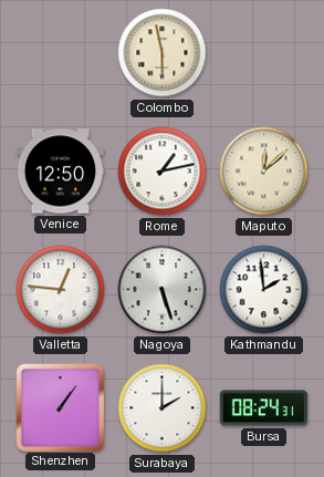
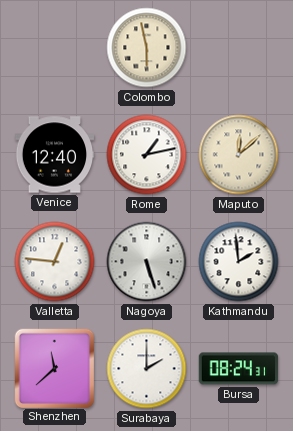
Venice: 12:50 -> 12:40 (55, 155)
Shenzhen: 1:06 -> 11:38 (54, 368)
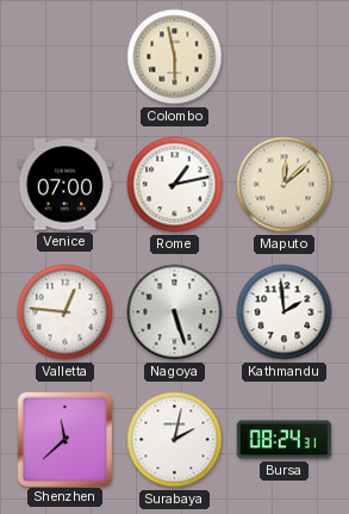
Venice: 12:40 -> 07:00 (66, 185)
Surabaya: 2:00 -> 2:02 (175, 440)
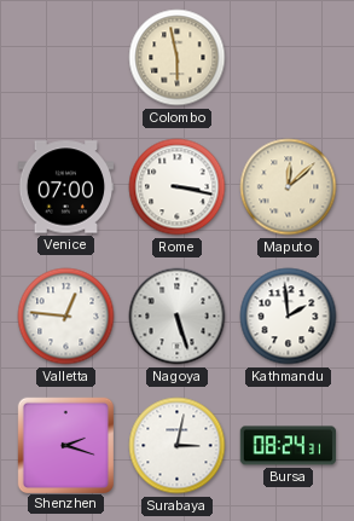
Rome: 1:13 -> 3:17 (178, 187)
Shenzhen: 11:38 -> 2:18 (65, 445)
Surabaya: 2:02 -> 3:02 (178, 446)
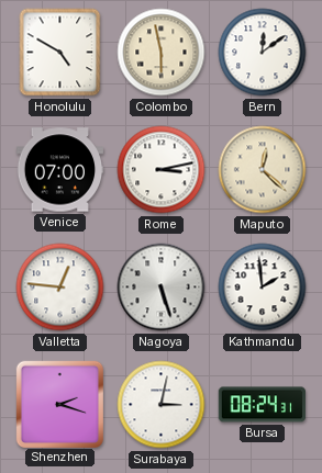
Honolulu: none -> 4:50 (60, 53)
Bern: none -> 12:09 (263, 53)
Rome: 3:17 -> 3:13 (162, 170)
Maputo: 12:08 -> 12:22 (263, 170)
